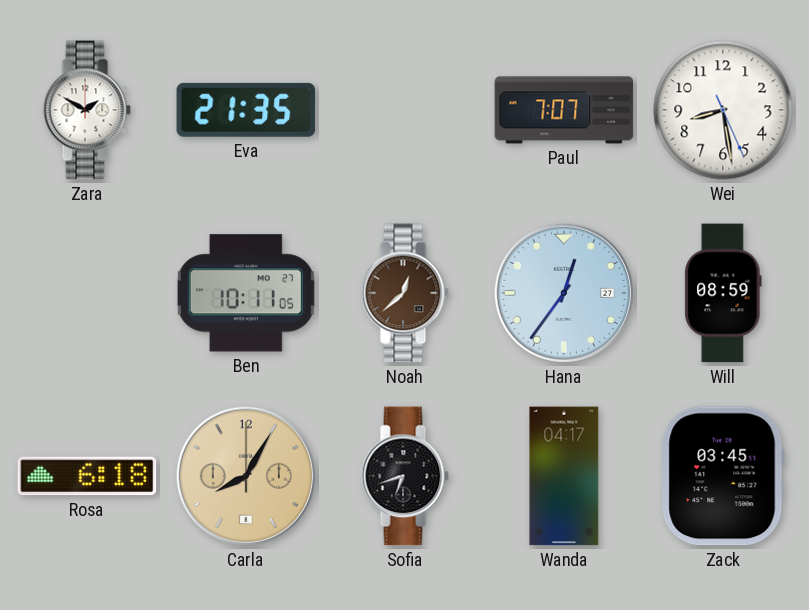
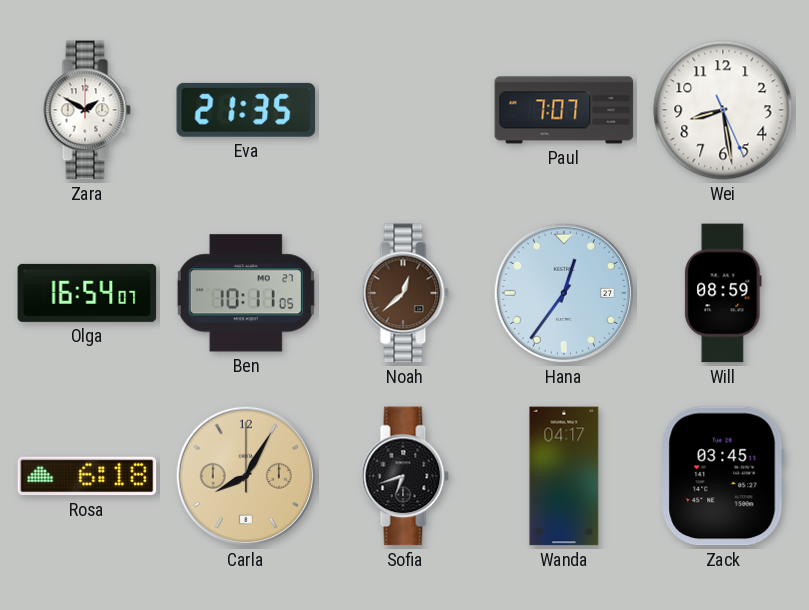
Olga: none -> 16:54 (87, 293)
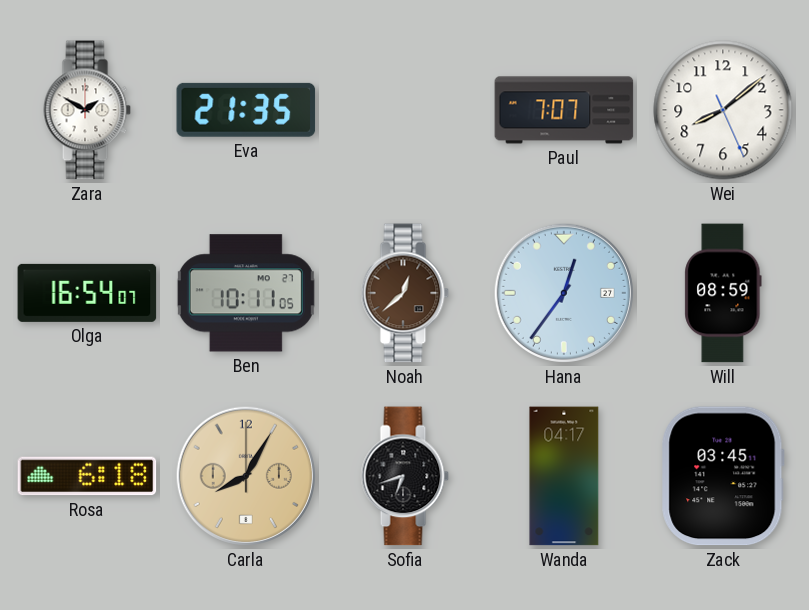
Wei: 8:28 -> 8:08 (723, 110)
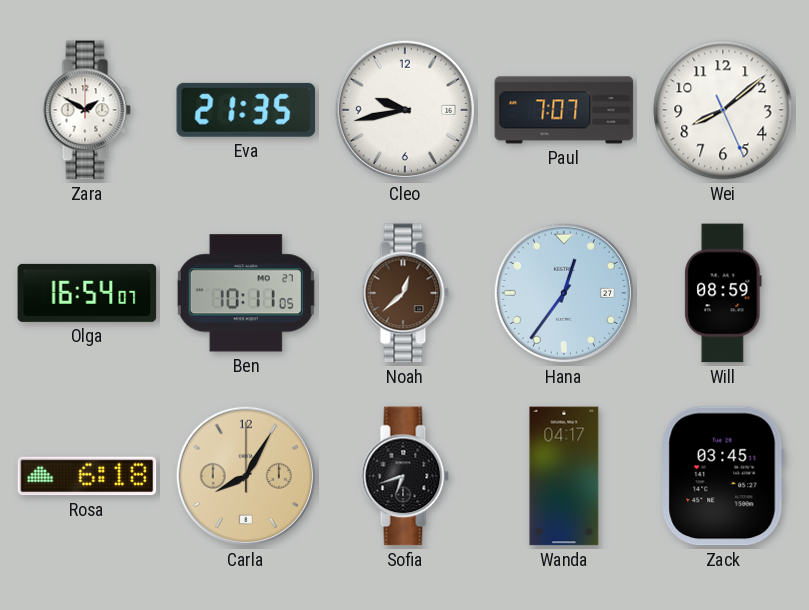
Cleo: none -> 9:43 (405, 110)
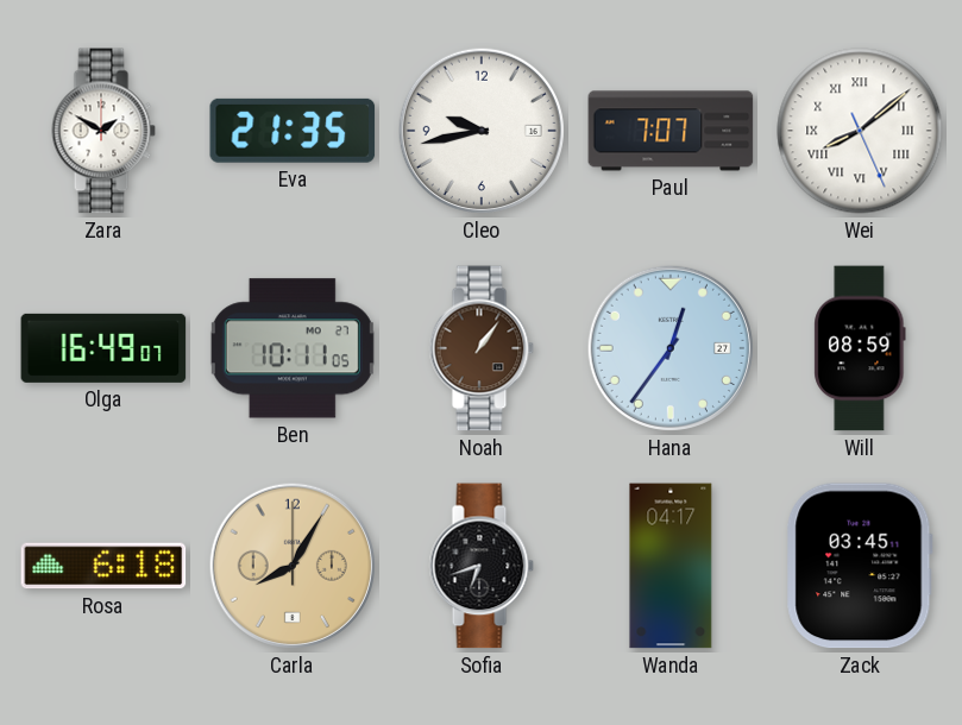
Wei numerals: Arabic -> Roman (860, 131)
Olga: 16:54 -> 16:49 (103, 348)
Noah: 12:38 -> 1:06 (482, 348)
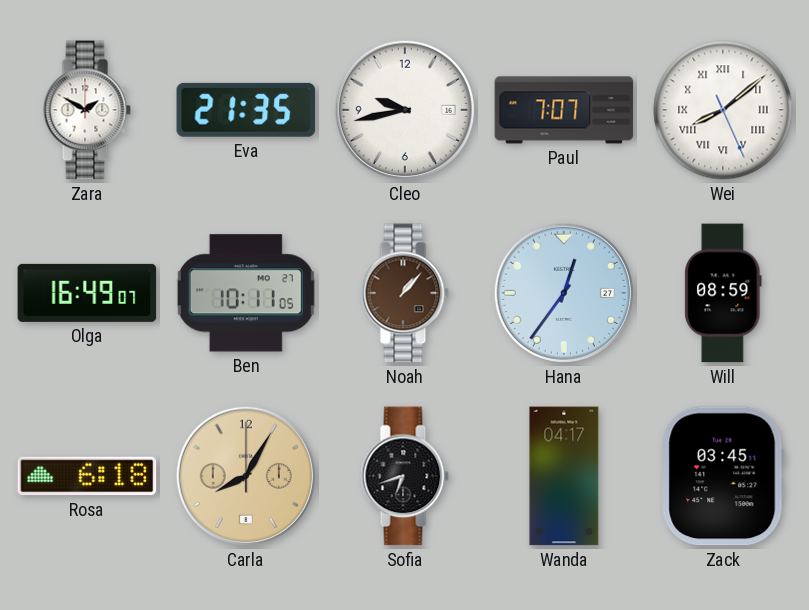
Noah: 1:06 -> 1:07 (405, 293)
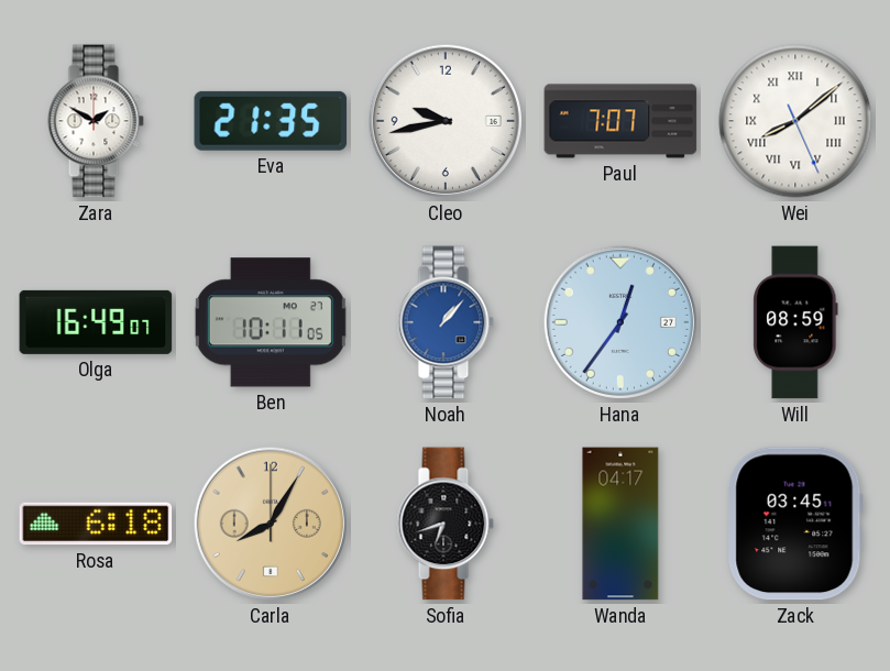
Noah dial: brown -> blue (446, 322)
